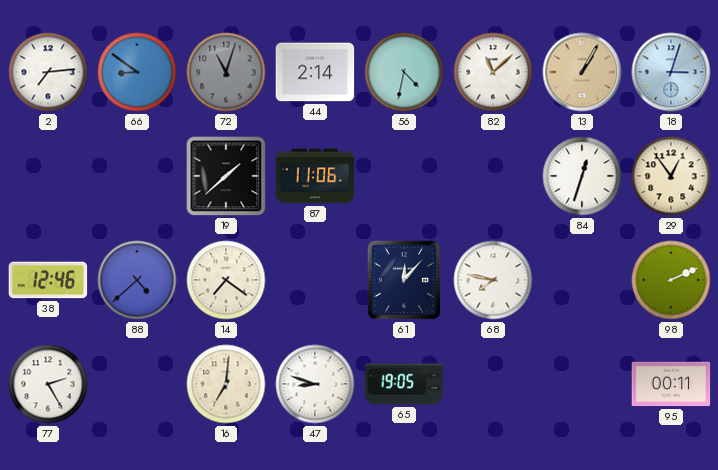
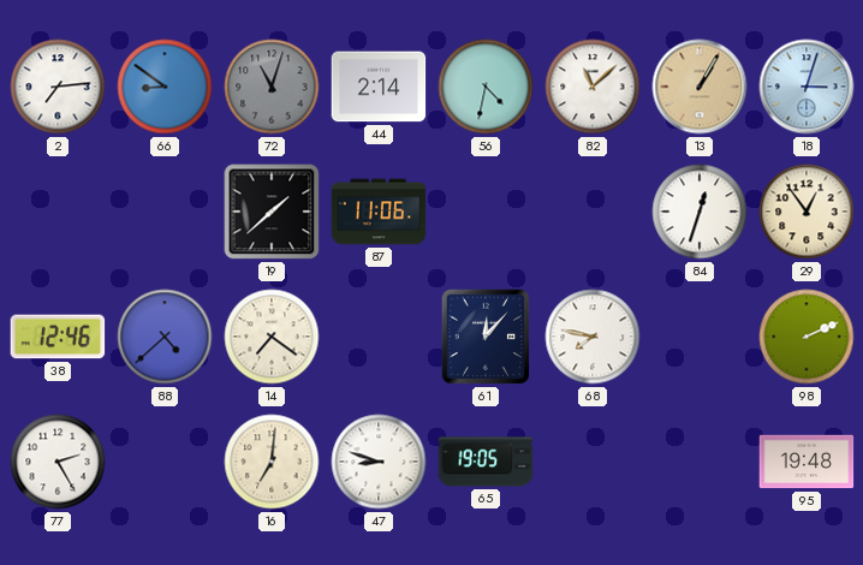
95: 00:11 -> 19:48 (807, 462)
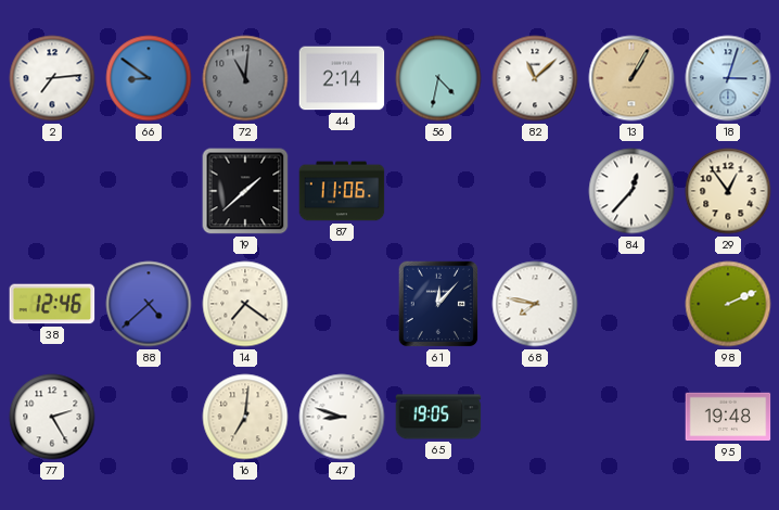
72: 11:03 -> 11:01 (245, 78)
84: 12:33 -> 12:37 (631, 191)
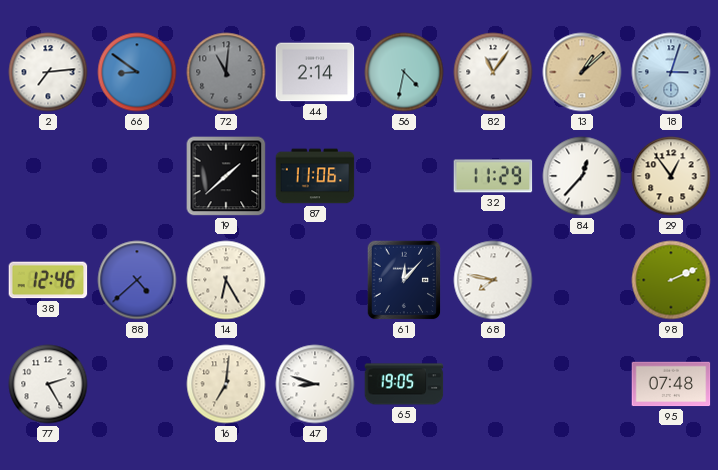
82: 11:08 -> 11:06 (493, 72)
13: 1:05 -> 1:08 (582, 72)
32: none -> 11:29 (493, 176)
14: 7:21 -> 6:25 (226, 280)
95: 19:48 -> 07:48 (671, 384)
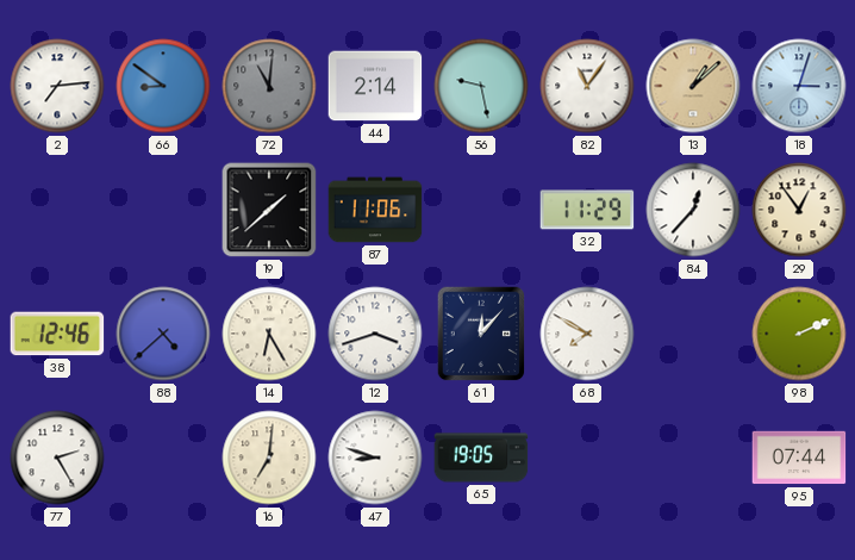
56: 4:32 -> 9:28 (481, 86)
12: none -> 3:42 (375, 334)
68: 7:47 -> 7:50 (587, 334)
95: 07:48 -> 07:44 (799, 458)
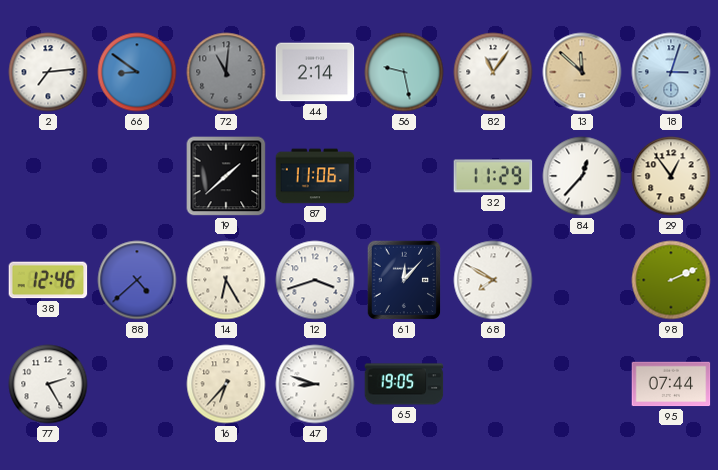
13: 1:08 -> 11:52 (582, 72)
16: 7:01 -> 6:37 (226, 384)
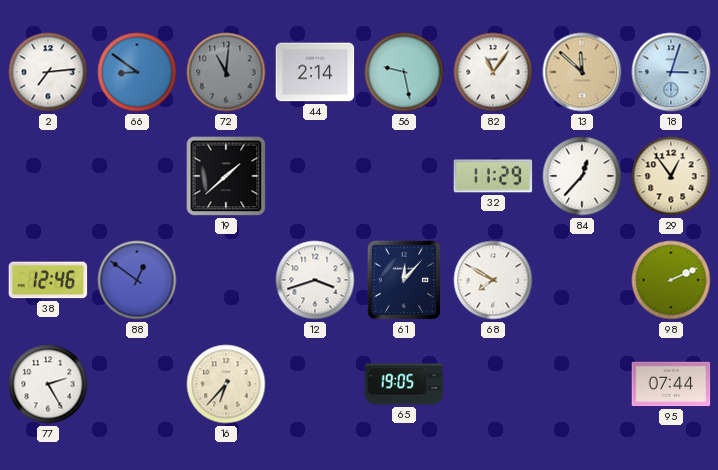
87: 11:06 -> none (315, 176)
88: 4:38 -> 12:51 (137, 280)
14: 6:25 -> none (226, 280)
47: 8:48 -> none (315, 384)
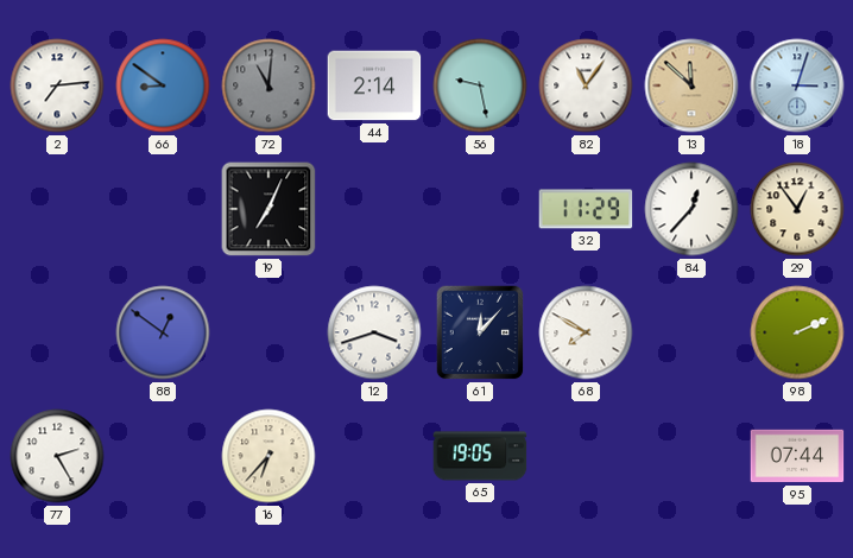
19: 1:38 -> 7:04 (268, 209)
38: 12:46 -> none (48, 280)
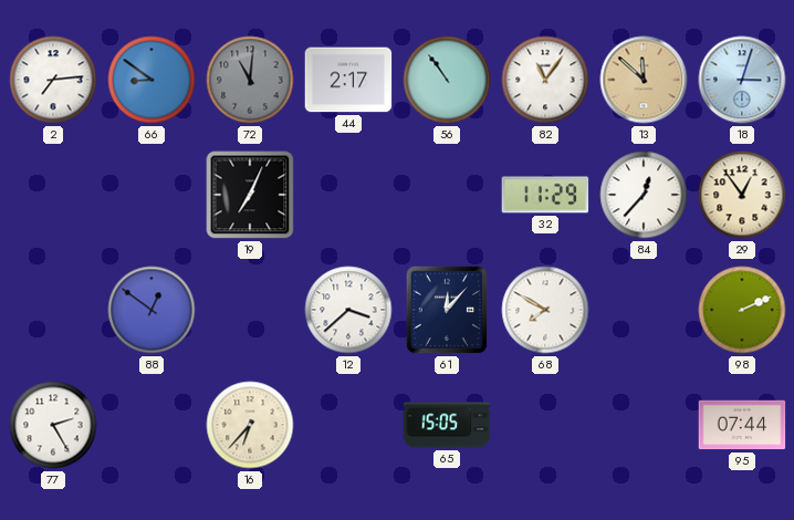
44: 2:14 -> 2:17 (348, 80)
56: 9:28 -> 10:54 (447, 80)
12: 3:42 -> 3:38 (348, 310)
65: 19:05 -> 15:05 (447, 425)
